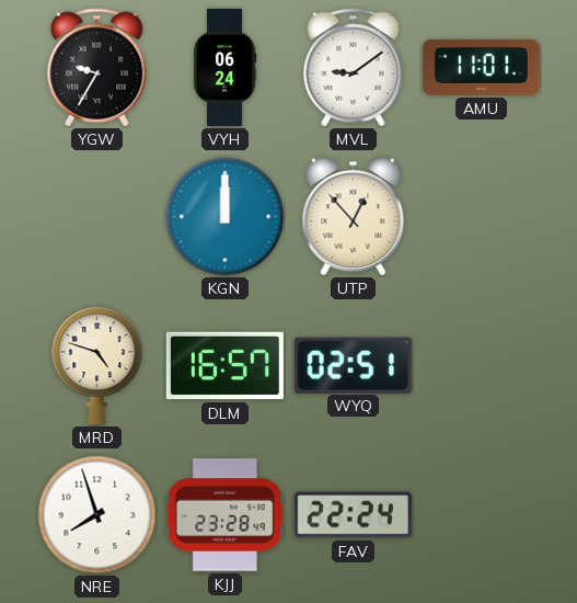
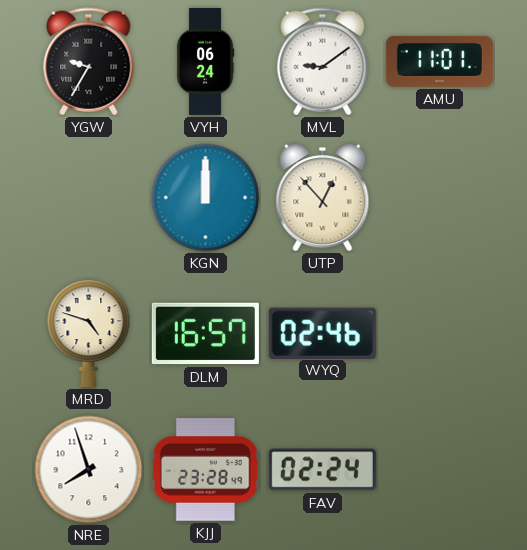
WYQ: 02:51 -> 02:46 (322, 333)
FAV: 22:24 -> 02:24 (322, 470)
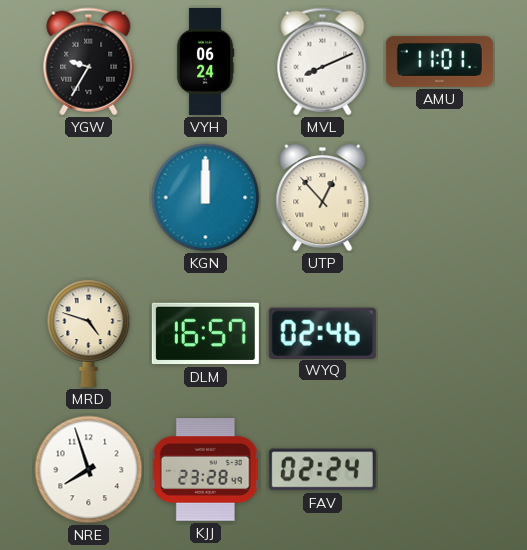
MVL: 9:09 -> 8:11 (323, 62)
